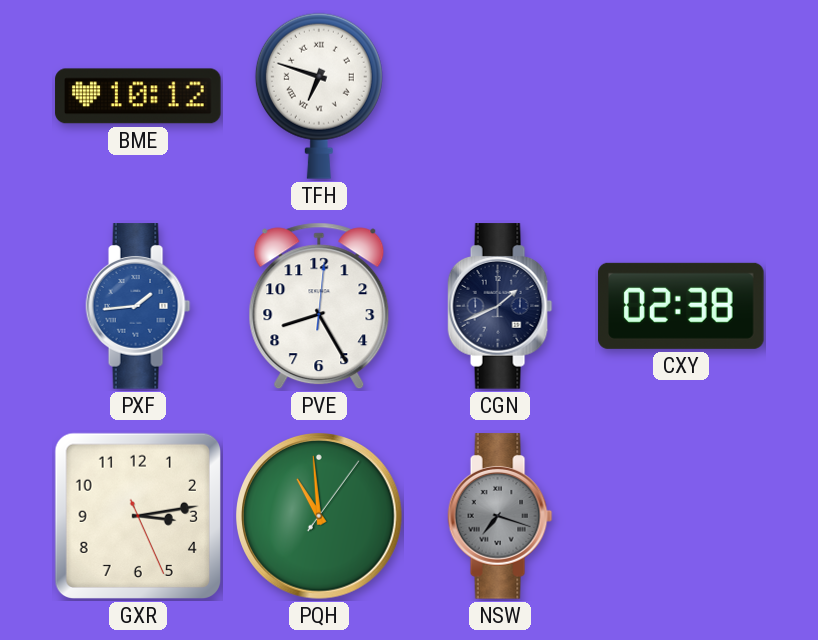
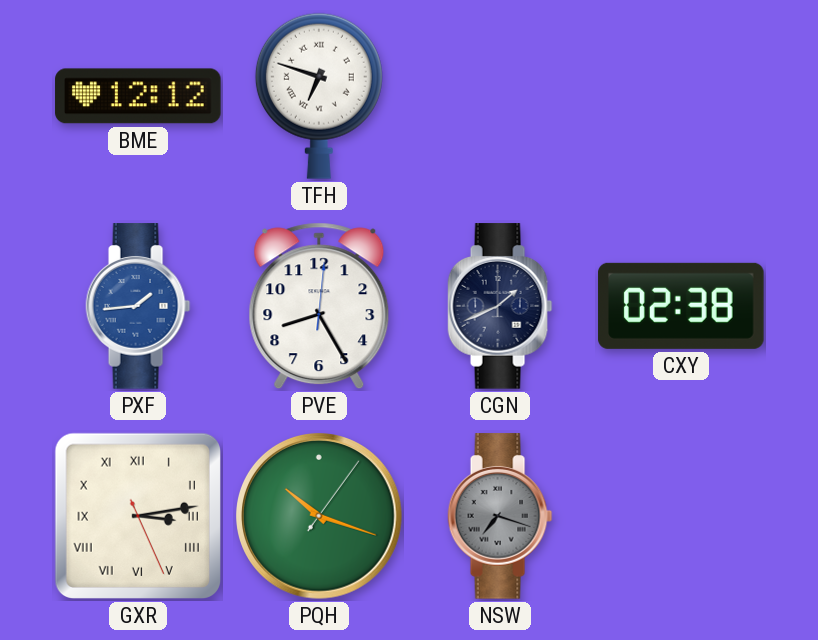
BME: 10:12 -> 12:12 (138, 96)
GXR numerals: Arabic -> Roman (138, 516)
PQH: 10:59 -> 10:18 (320, 517)
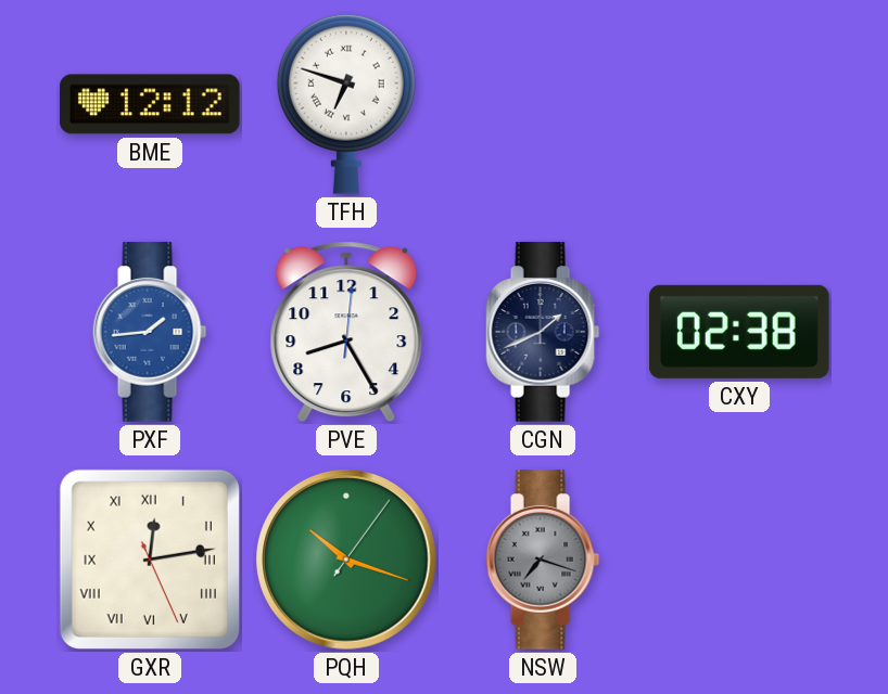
GXR: 3:13 -> 12:13 (150, 560)
